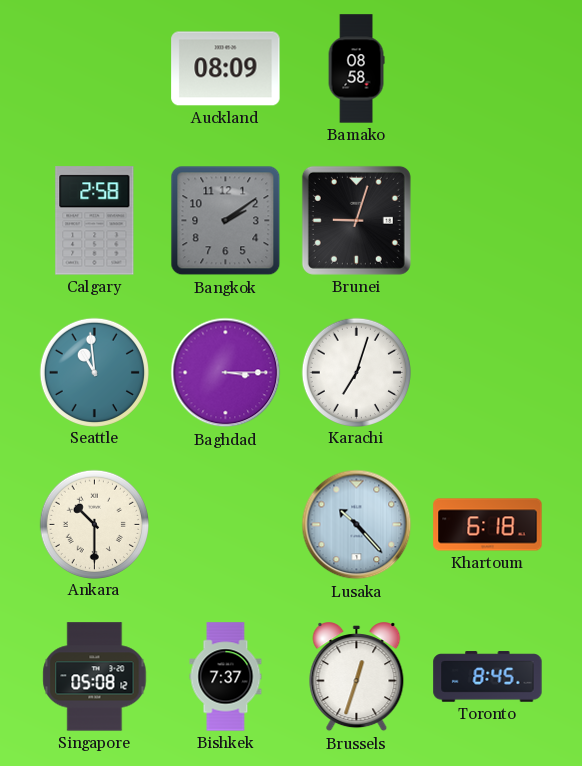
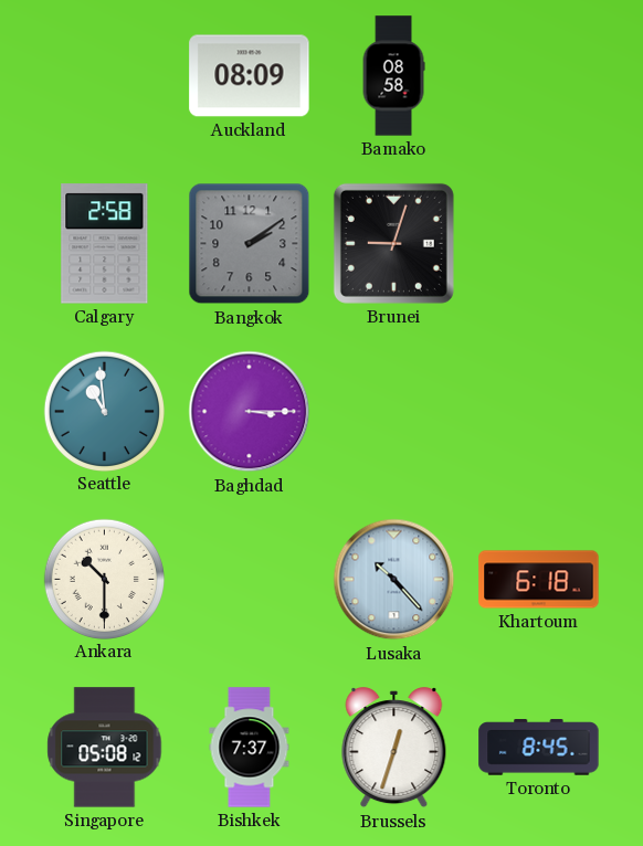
Karachi: 7:03 -> none (356, 372)
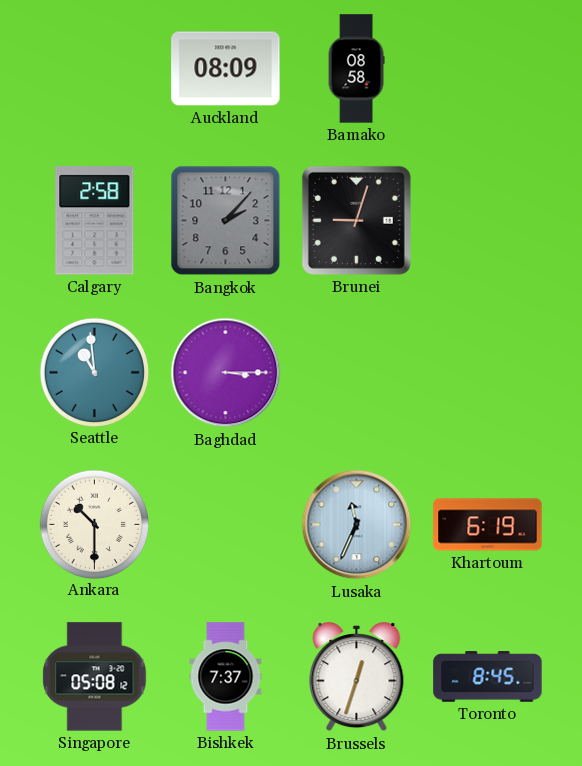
Bangkok: 2:09 -> 2:07 (226, 221)
Lusaka: 10:23 -> 11:34 (357, 525)
Khartoum: 6:18 -> 6:19 (488, 525)
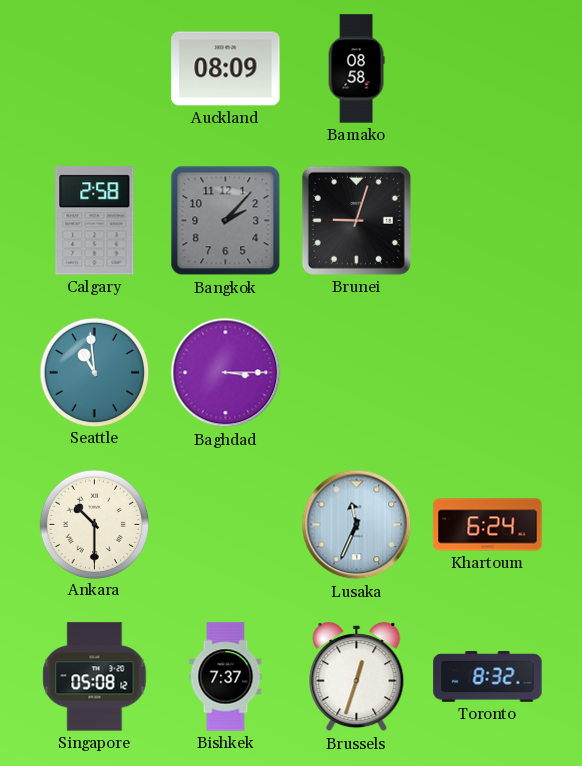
Khartoum: 6:19 -> 6:24 (488, 525)
Toronto: 8:45 -> 8:32 (488, 677)
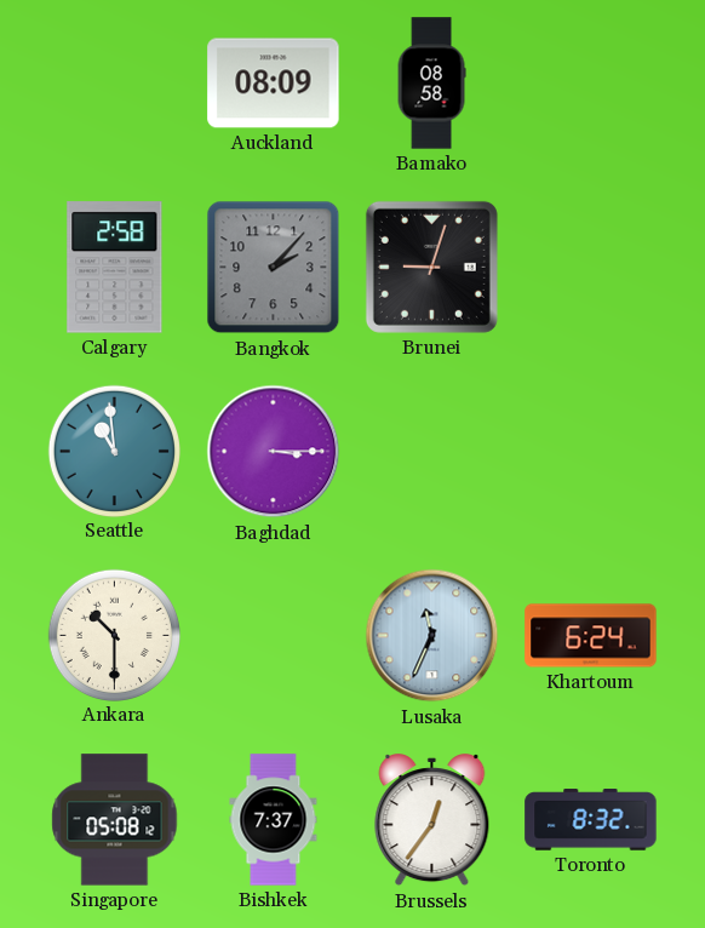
Brussels: 12:33 -> 12:36 (432, 820)
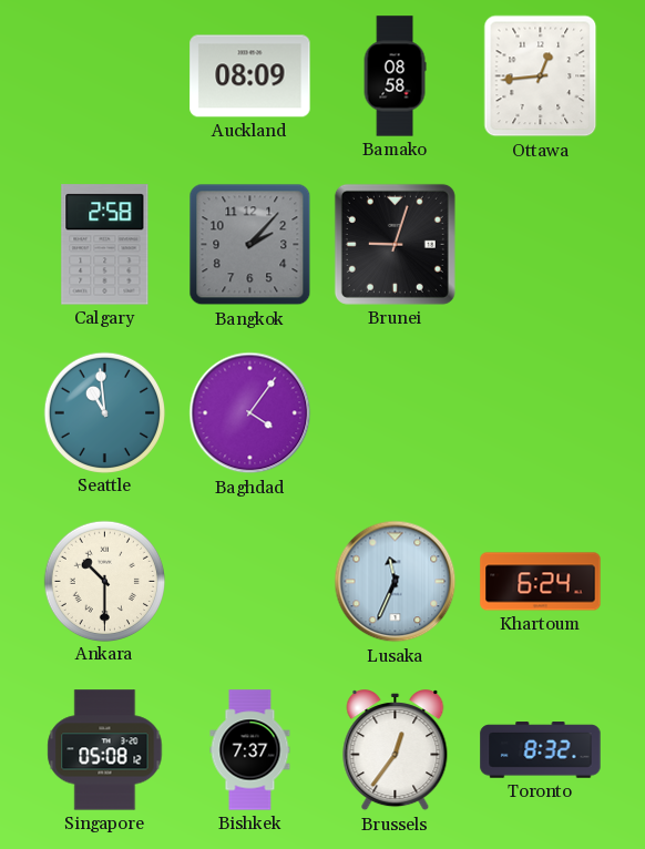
Ottawa: none -> 12:44 (541, 76)
Baghdad: 3:15 -> 4:06 (250, 413)
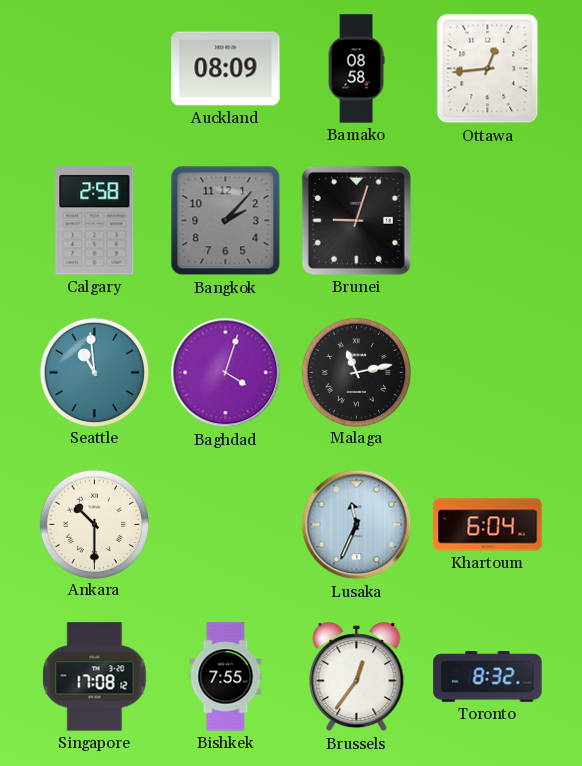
Baghdad: 4:06 -> 4:03 (226, 373)
Malaga: none -> 11:13 (356, 372)
Khartoum: 6:24 -> 6:04 (488, 525)
Singapore: 05:08 -> 17:08 (95, 677)
Bishkek: 7:37 -> 7:55 (226, 677)
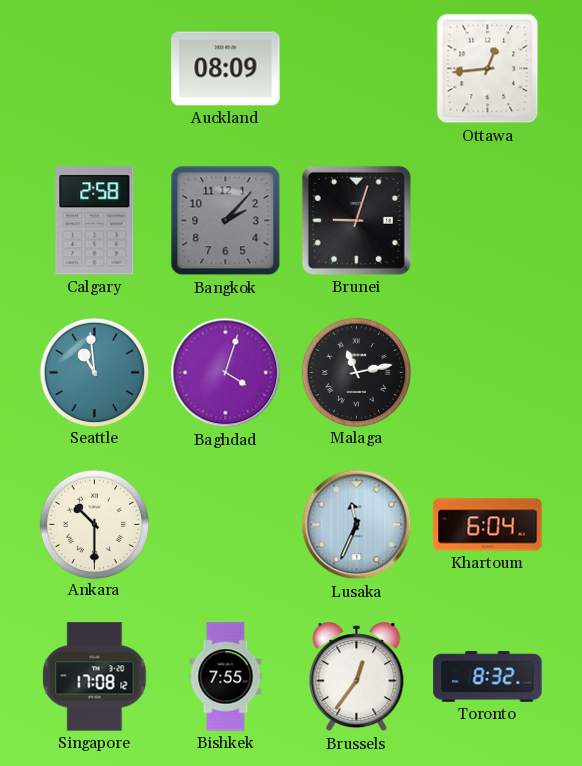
Bamako: 08:58 -> none (356, 69)
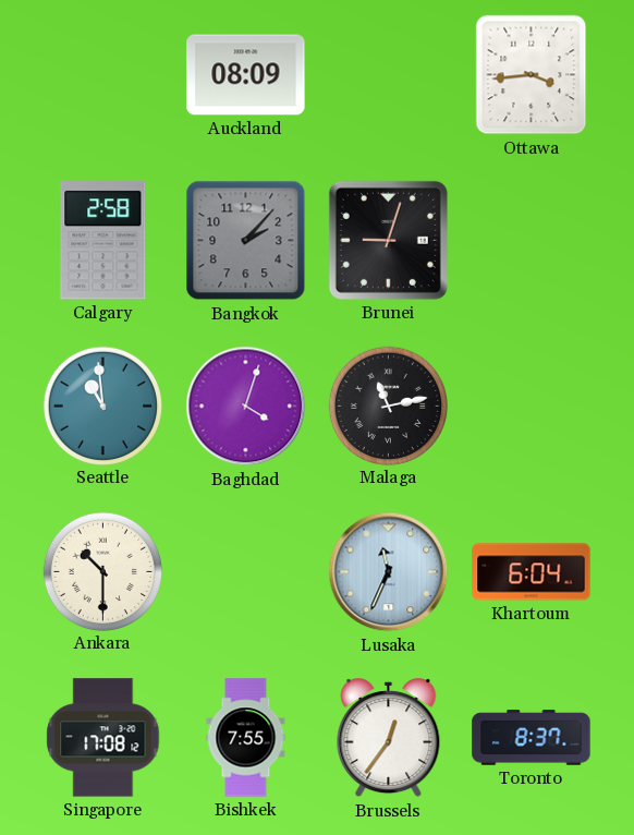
Ottawa: 12:44 -> 3:44 (532, 75)
Toronto: 8:32 -> 8:37 (532, 738)
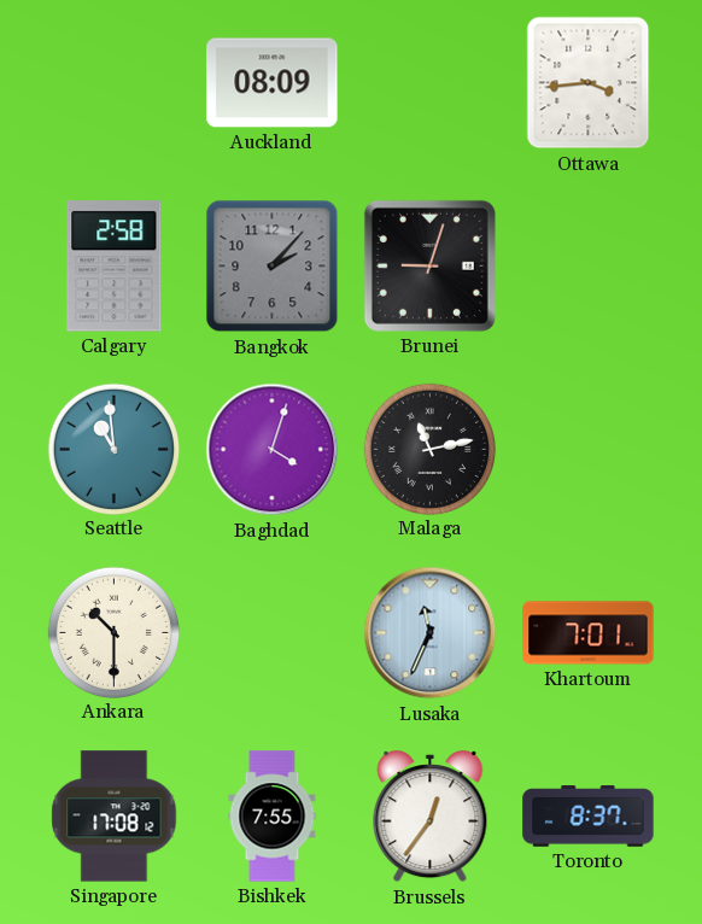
Khartoum: 6:04 -> 7:01 (589, 633)
